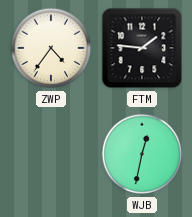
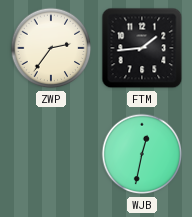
ZWP: 4:36 -> 2:36 (51, 48)
FTM: 1:46 -> 1:44 (142, 48)
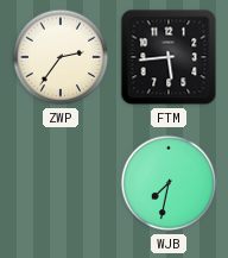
FTM: 1:44 -> 5:44 (169, 57)
WJB: 12:32 -> 7:32 (169, 183)
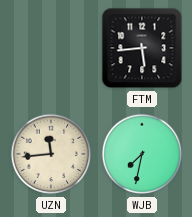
ZWP: 2:36 -> none (61, 57)
UZN: none -> 11:44 (51, 154)
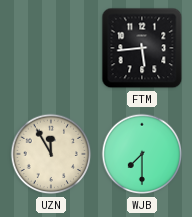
UZN: 11:44 -> 11:55 (51, 154)
WJB: 7:32 -> 7:30 (142, 154)
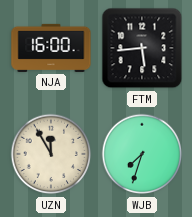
NJA: none -> 16:00 (51, 48)
WJB: 7:30 -> 7:33 (142, 154)
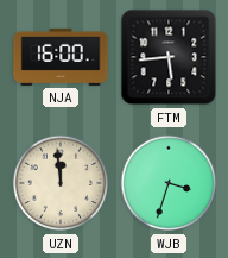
UZN: 11:55 -> 11:59 (61, 183)
WJB: 7:33 -> 3:33 (169, 183)
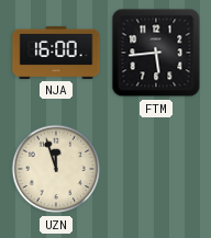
UZN: 11:59 -> 11:57 (56, 169)
WJB: 3:33 -> none (169, 183)
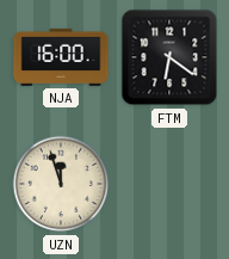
FTM: 5:44 -> 6:21 (169, 57)
